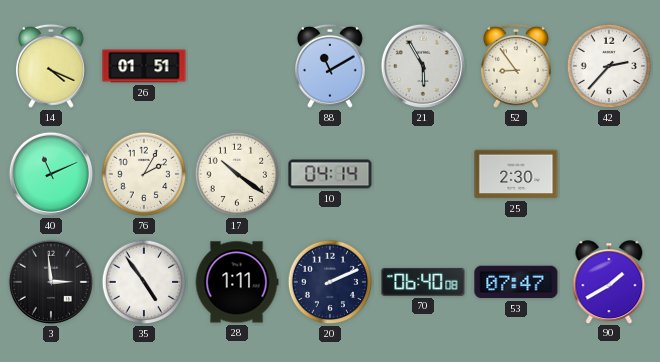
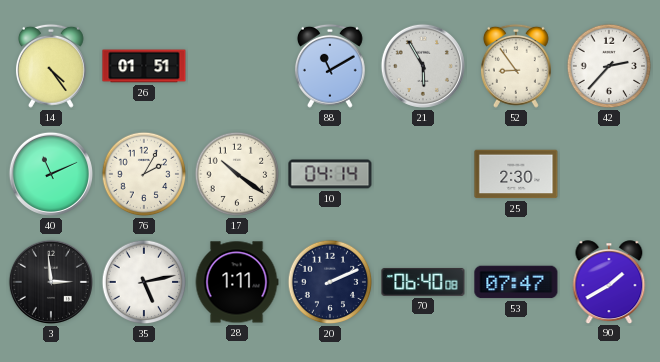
14: 4:19 -> 4:24 (51, 66)
35: 4:54 -> 5:13 (144, 282)
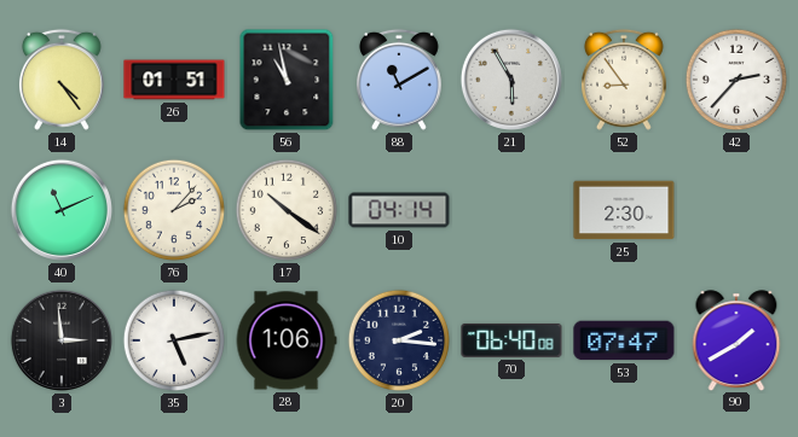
56: none -> 10:58 (287, 80)
76: 2:05 -> 2:07 (174, 210)
28: 1:11 -> 1:06 (287, 340)
20: 2:11 -> 2:16 (399, 340)
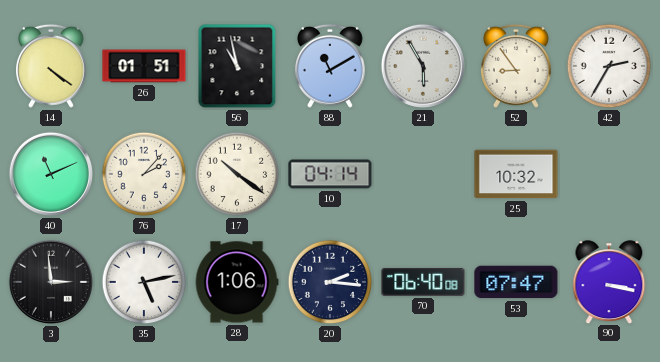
14: 4:24 -> 4:21 (51, 66)
42: 2:37 -> 2:35 (609, 66)
25: 2:30 -> 10:32 (516, 174)
90: 1:40 -> 3:17 (609, 282)
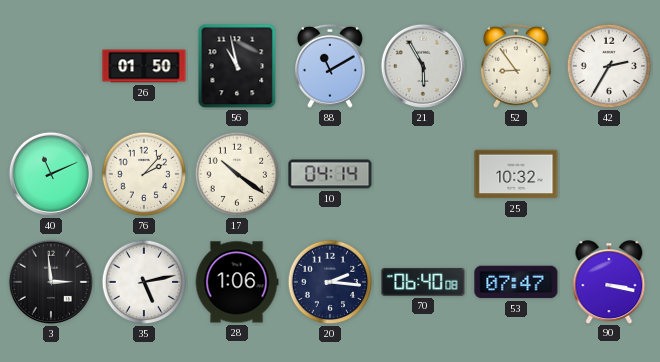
14: 4:21 -> none (51, 66)
26: 01:51 -> 01:50 (144, 66)
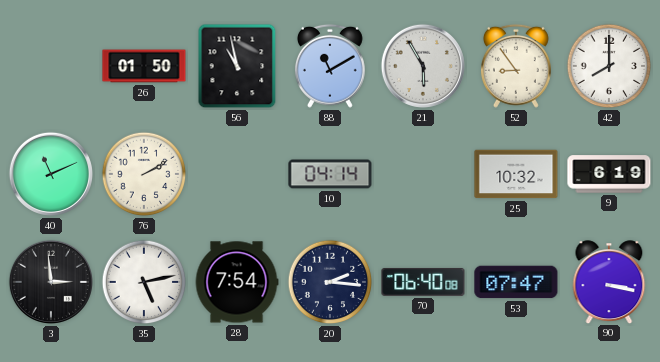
42: 2:35 -> 8:00 (609, 66)
76: 2:07 -> 2:10 (144, 174)
17: 10:21 -> none (237, 174)
9: none -> 6:19 (609, 174)
28: 1:06 -> 7:54 (237, 282)
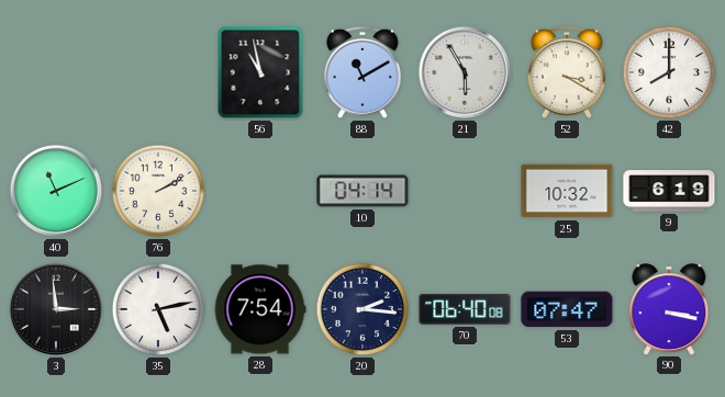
26: 01:50 -> none (144, 66)
52: 8:54 -> 3:20 (567, 72)
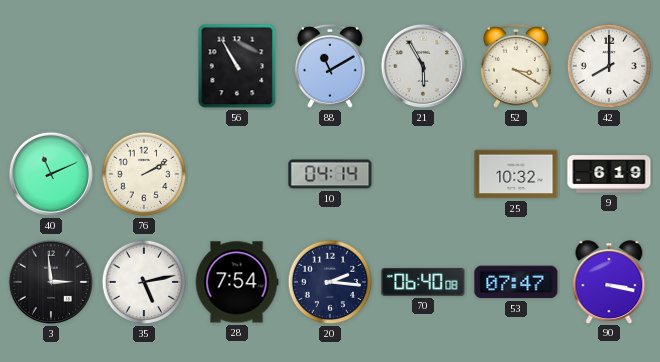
56: 10:58 -> 10:55 (237, 66)
